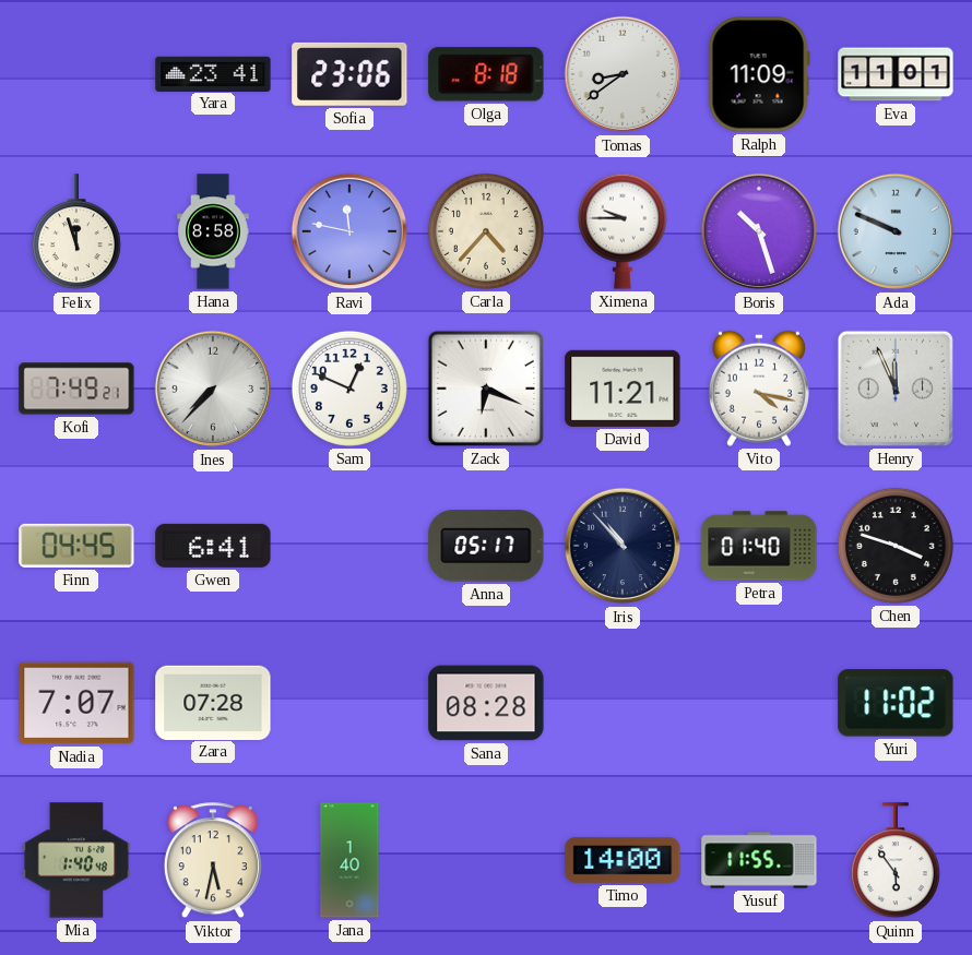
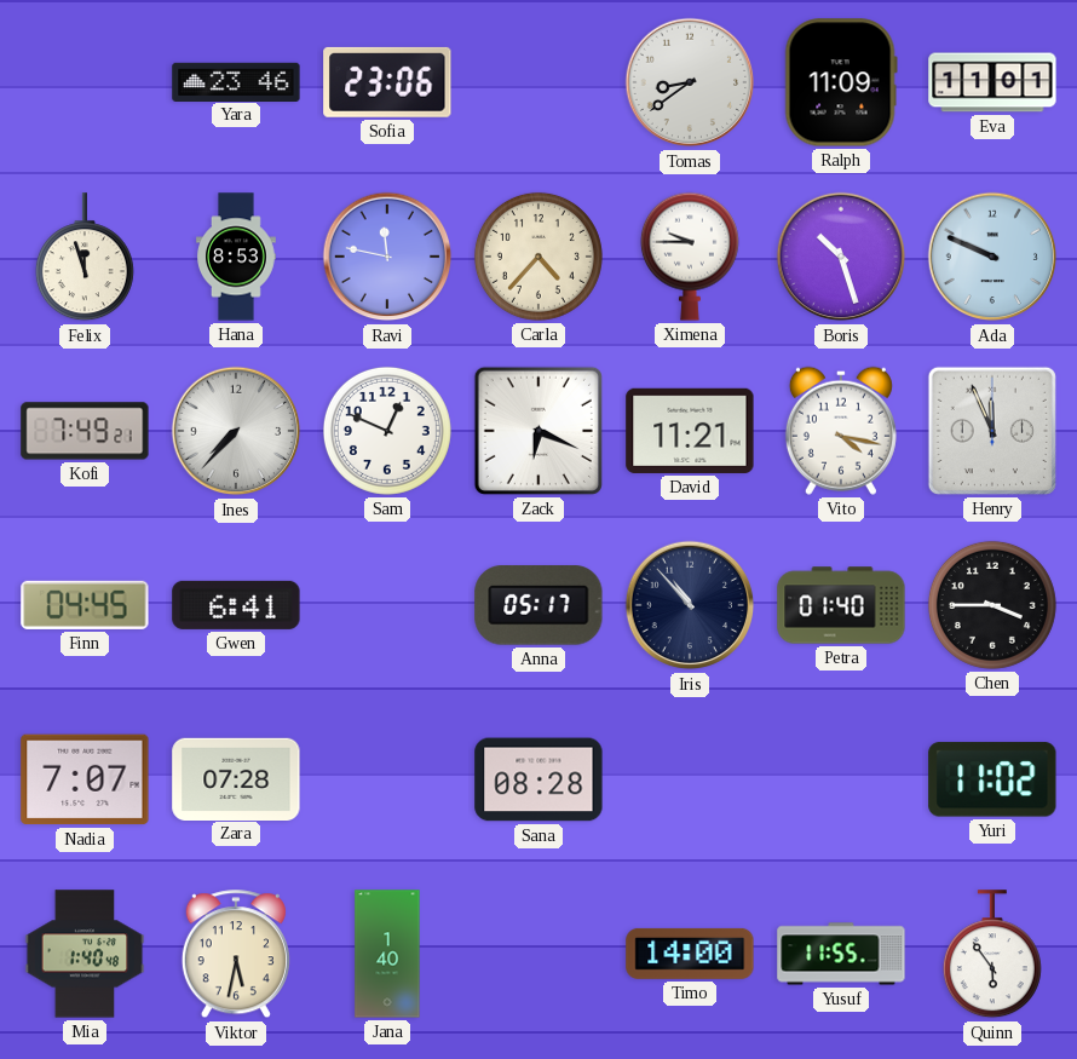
Yara: 23:41 -> 23:46 (236, 81)
Olga: 8:18 -> none (486, 74)
Hana: 8:58 -> 8:53 (236, 257)
Chen: 3:48 -> 3:45 (992, 605)
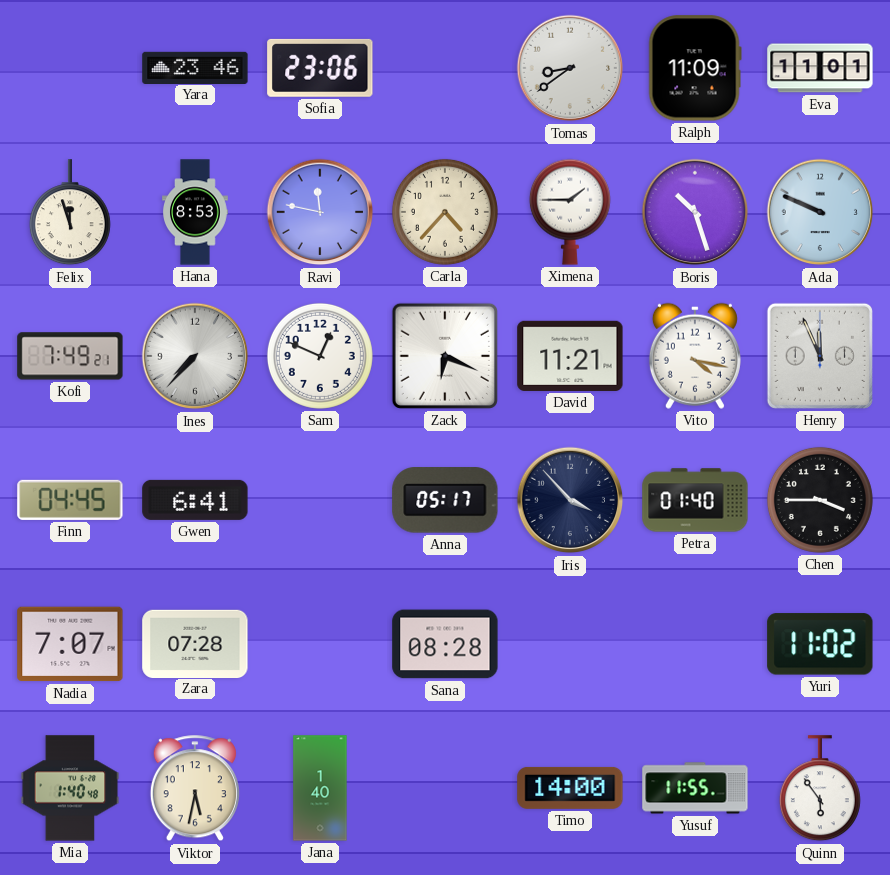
Ximena: 9:45 -> 1:45 (570, 212)
Iris: 10:53 -> 3:53 (570, 500)
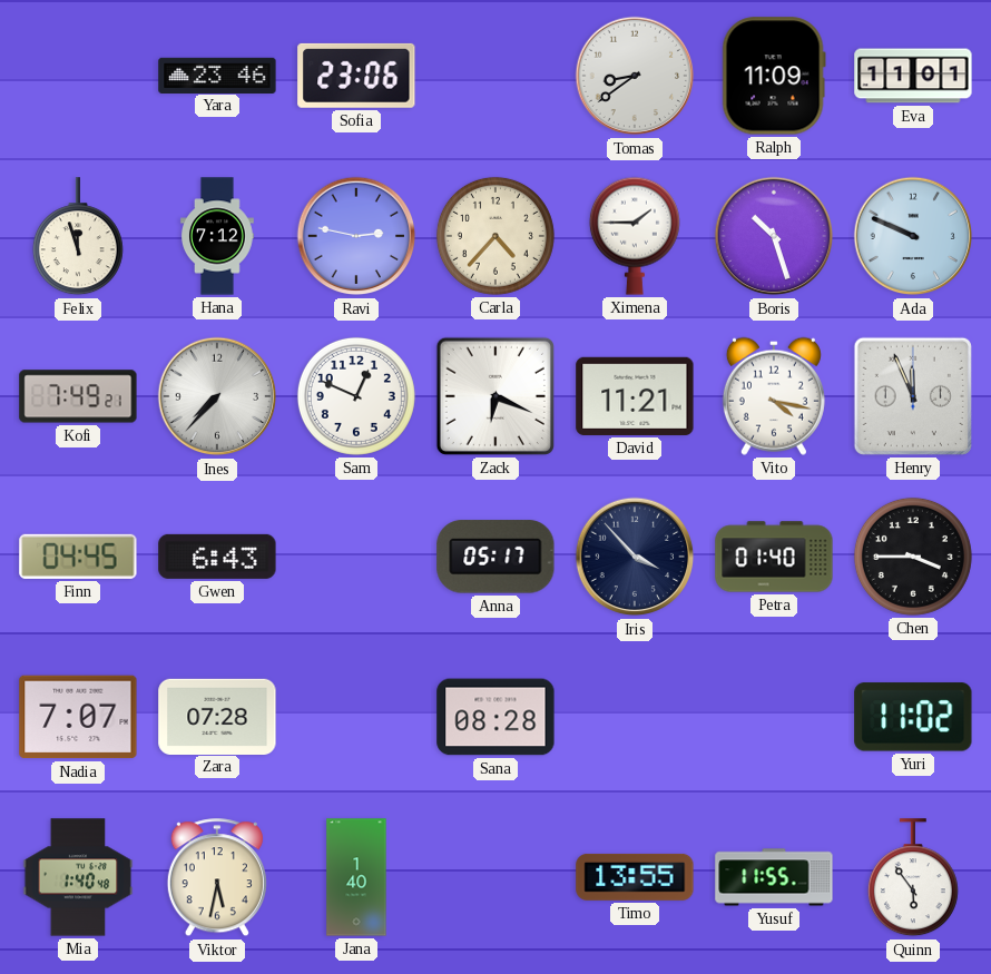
Hana: 8:53 -> 7:12 (217, 236)
Ravi: 11:47 -> 2:47 (356, 236)
Gwen: 6:41 -> 6:43 (217, 557)
Timo: 14:00 -> 13:55 (635, 877)
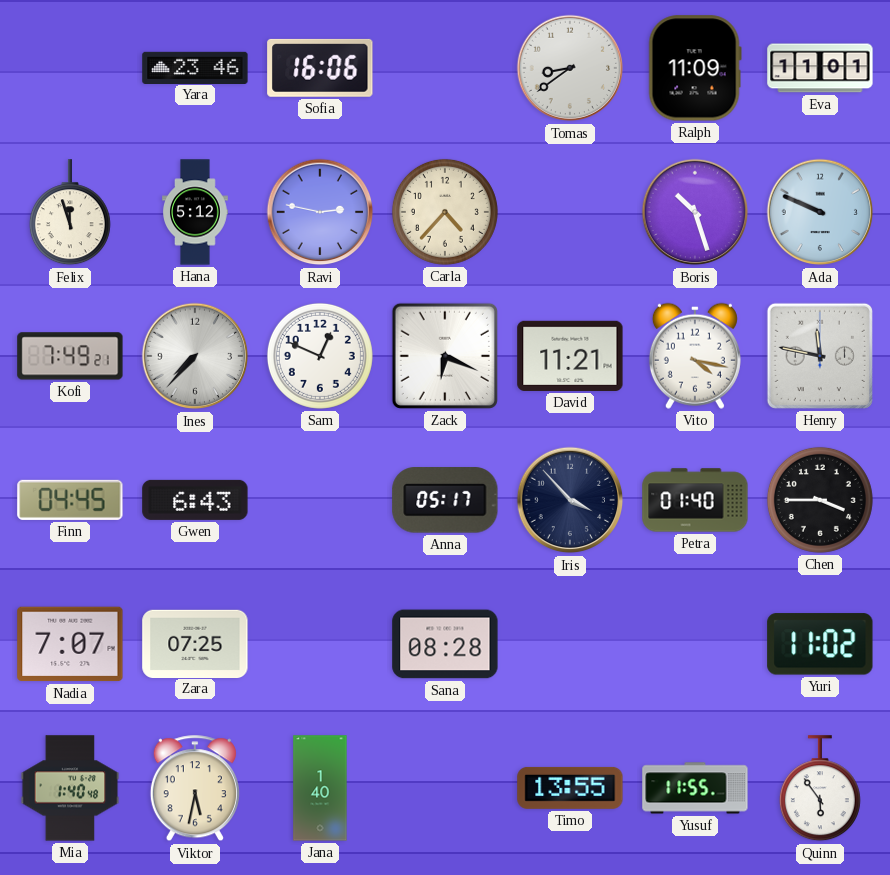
Sofia: 23:06 -> 16:06 (320, 68)
Hana: 7:12 -> 5:12 (195, 212)
Ximena: 1:45 -> none (635, 236)
Henry: 11:56 -> 11:47 (820, 356)
Zara: 07:28 -> 07:25 (195, 643)
